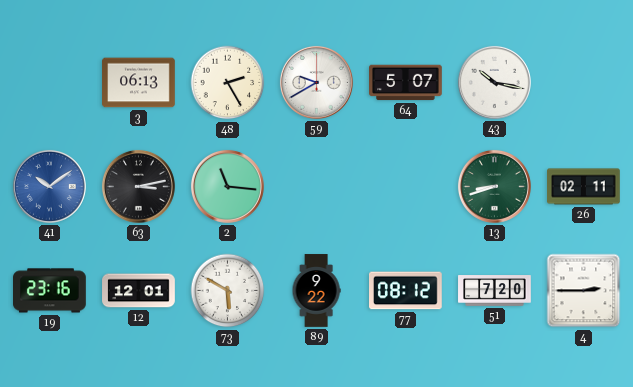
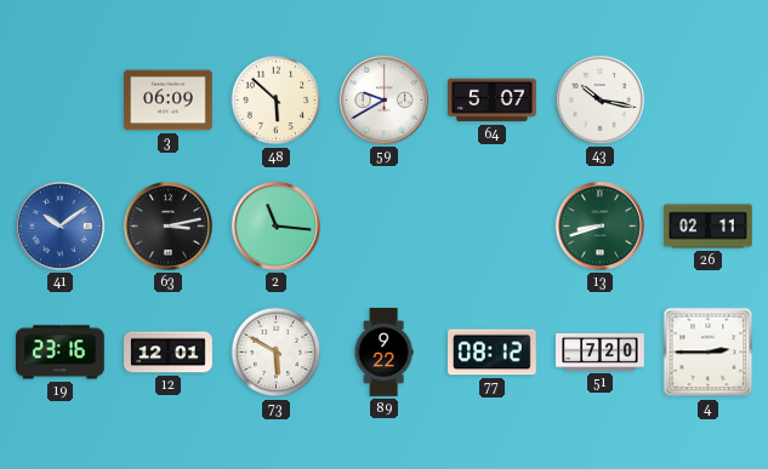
3: 06:13 -> 06:09 (169, 101)
48: 2:25 -> 5:52 (277, 101)
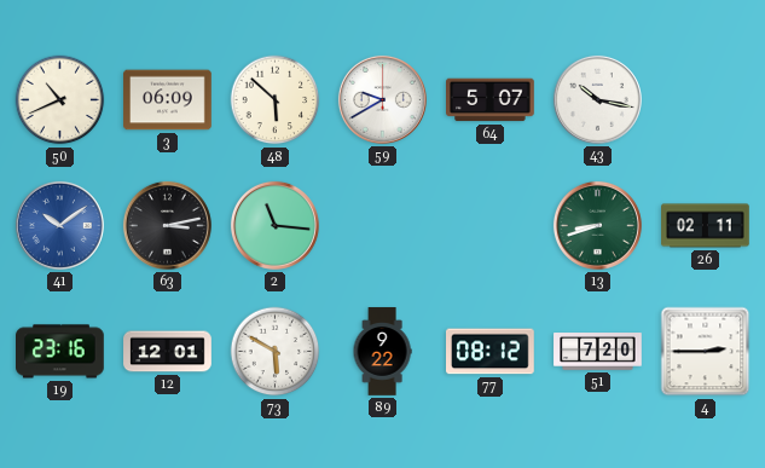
50: none -> 10:41 (60, 100)
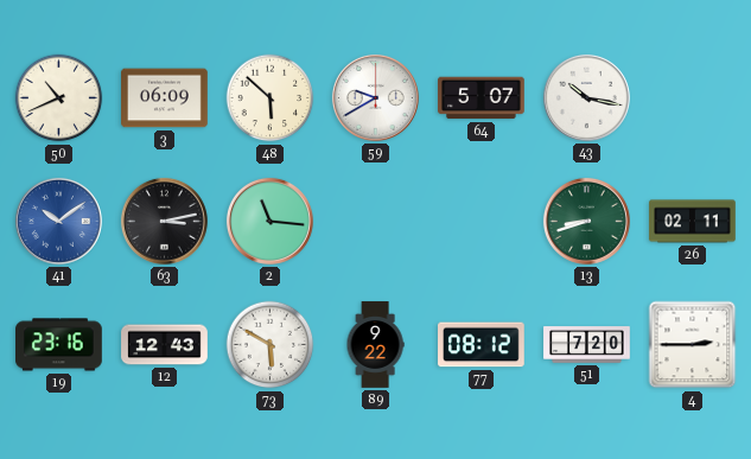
12: 12:01 -> 12:43 (165, 345)
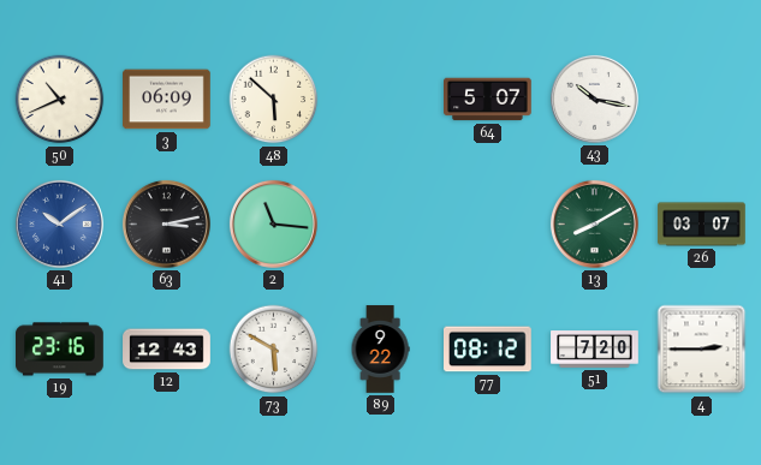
59: 9:40 -> none (375, 97)
13: 8:42 -> 8:10 (594, 223)
26: 02:11 -> 03:07 (702, 225)
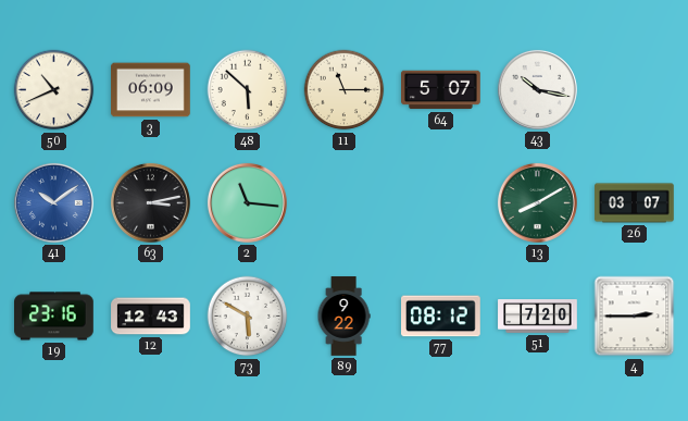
11: none -> 11:15 (345, 90)
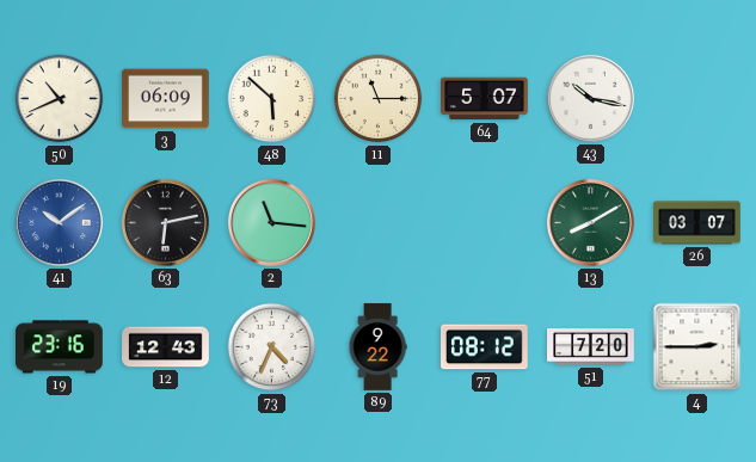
63: 3:13 -> 6:13 (165, 222)
73: 5:50 -> 4:34 (272, 347)
